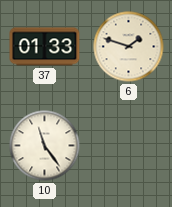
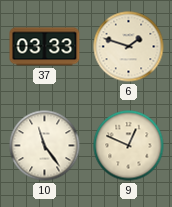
37: 01:33 -> 03:33 (45, 47)
9: none -> 12:49 (129, 146)
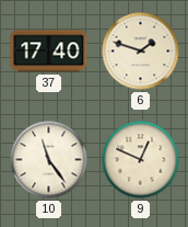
37: 03:33 -> 17:40 (49, 52)
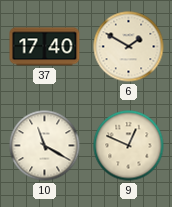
6: 1:48 -> 1:50 (129, 47)
10: 11:24 -> 11:20 (45, 146)
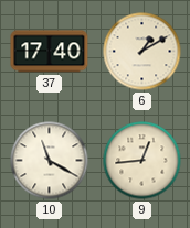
6: 1:50 -> 1:10 (142, 52)
9: 12:49 -> 12:44 (142, 161)
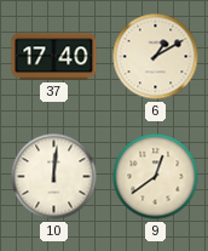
10: 11:20 -> 12:01 (54, 177)
9: 12:44 -> 12:39 (156, 177)
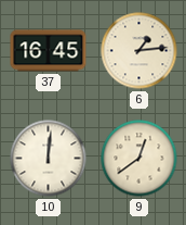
37: 17:40 -> 16:45 (49, 51)
6: 1:10 -> 1:14 (139, 51)
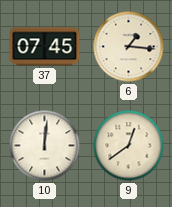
37: 16:45 -> 07:45 (45, 47)
6: 1:14 -> 1:16 (129, 47)
